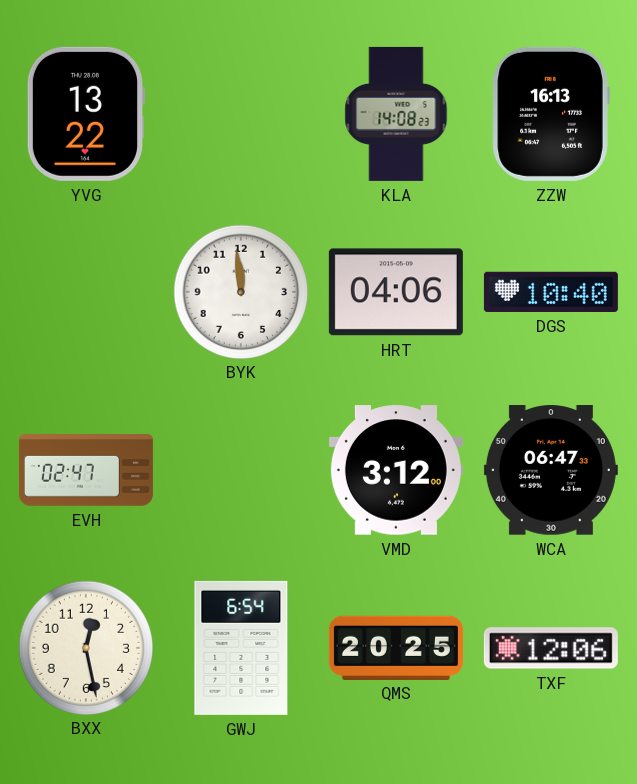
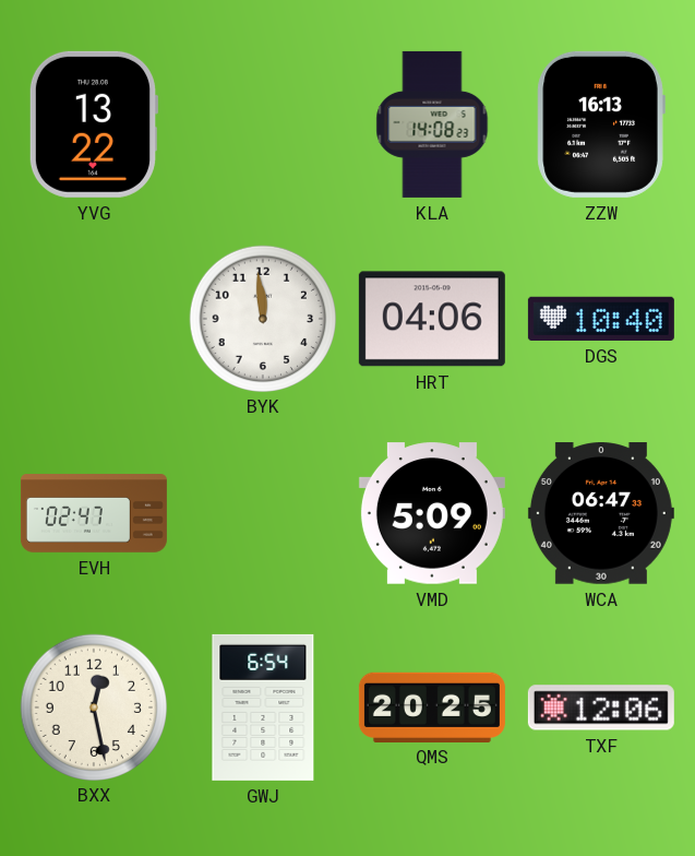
VMD: 3:12 -> 5:09 (432, 513)
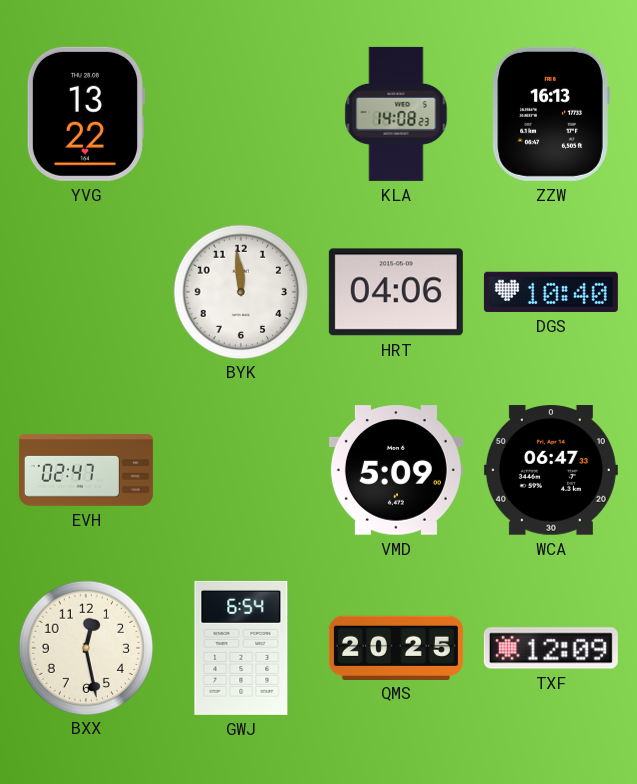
TXF: 12:06 -> 12:09 (551, 648)
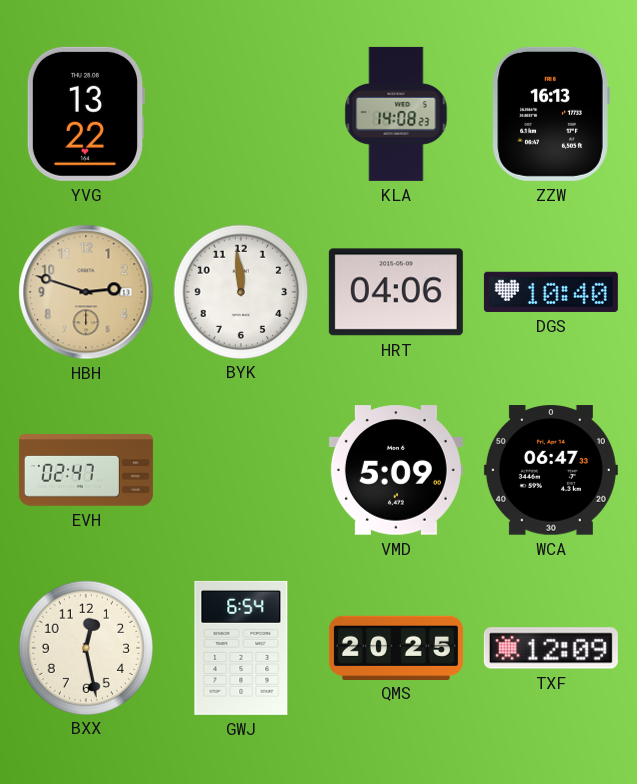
HBH: none -> 2:48 (86, 292)
